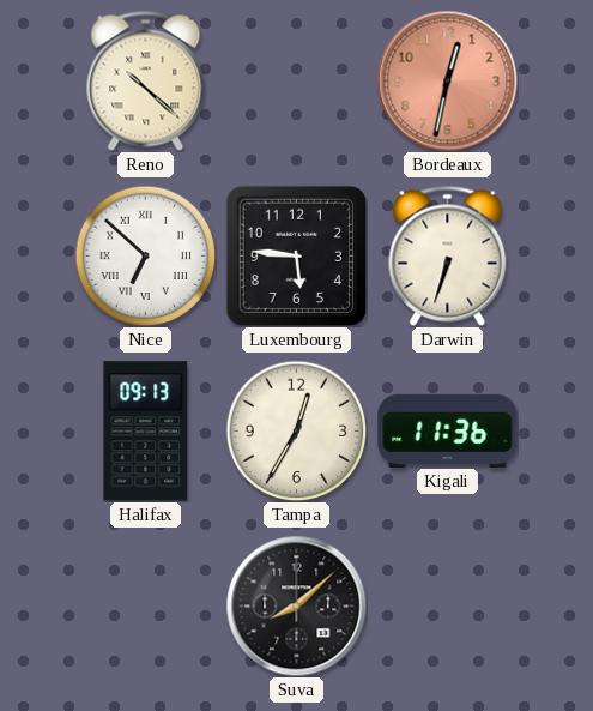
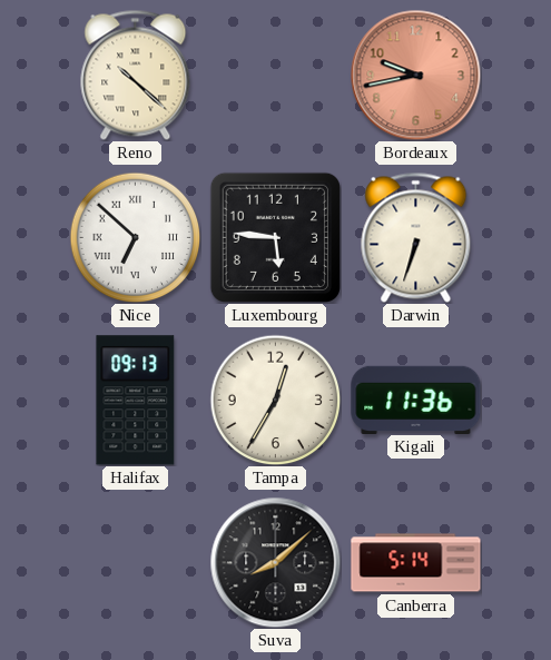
Bordeaux: 12:32 -> 9:43 (415, 75)
Canberra: none -> 5:14 (416, 563)
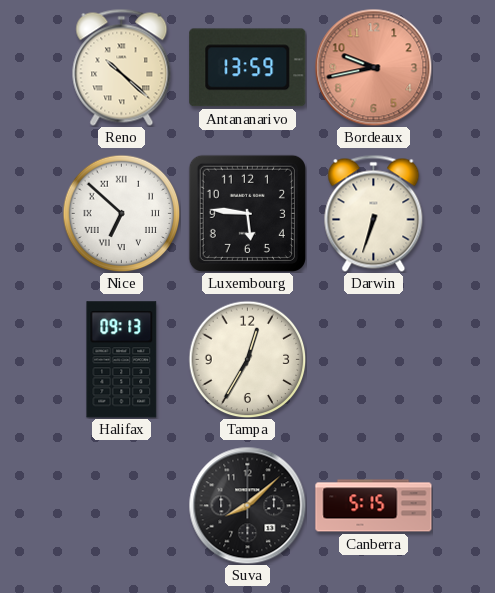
Antananarivo: none -> 13:59 (248, 68)
Kigali: 11:36 -> none (416, 400)
Canberra: 5:14 -> 5:15 (374, 506)
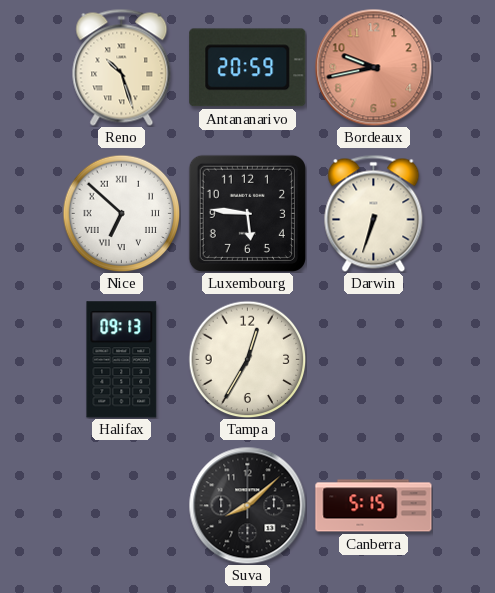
Reno: 10:22 -> 10:27 (122, 67)
Antananarivo: 13:59 -> 20:59 (248, 68)
